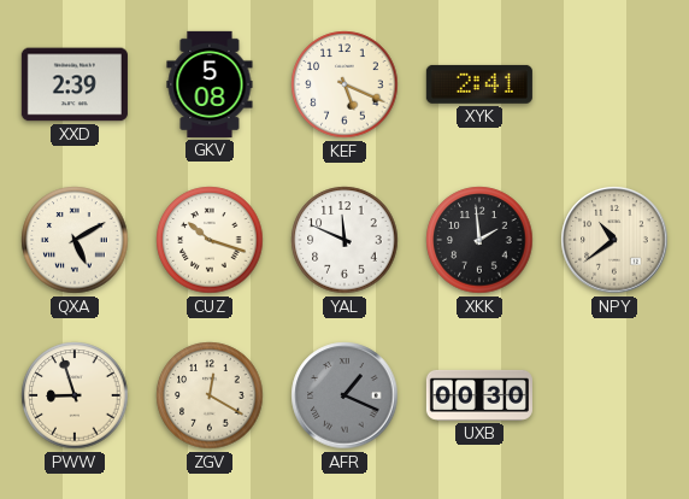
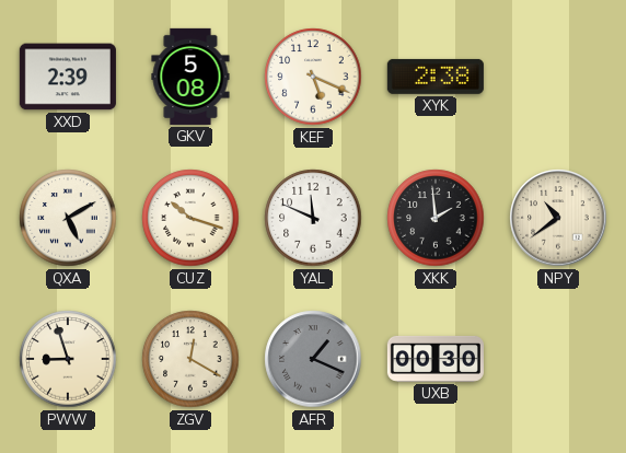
XYK: 2:41 -> 2:38 (436, 77)
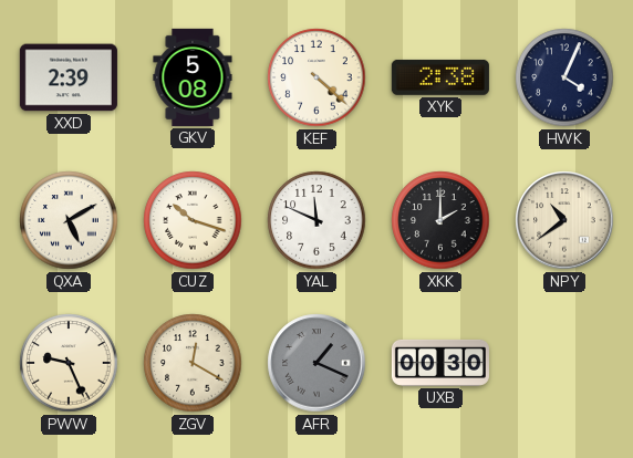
KEF: 5:19 -> 4:22 (316, 77)
HWK: none -> 4:04 (564, 77)
XKK: 1:59 -> 2:00 (440, 220)
PWW: 8:57 -> 9:26 (69, 363)
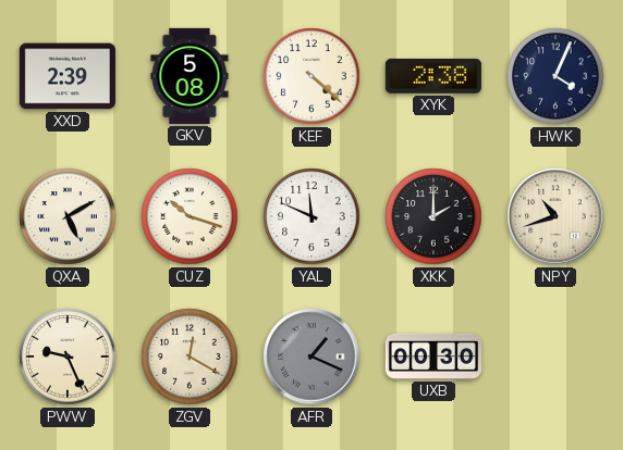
NPY: 10:39 -> 10:42 (555, 216)
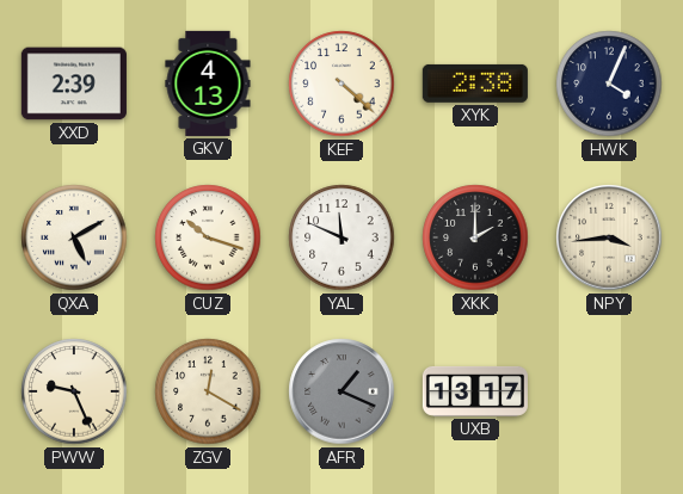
GKV: 5:08 -> 4:13 (208, 84)
NPY: 10:42 -> 3:44 (609, 237)
UXB: 00:30 -> 13:17 (475, 391)
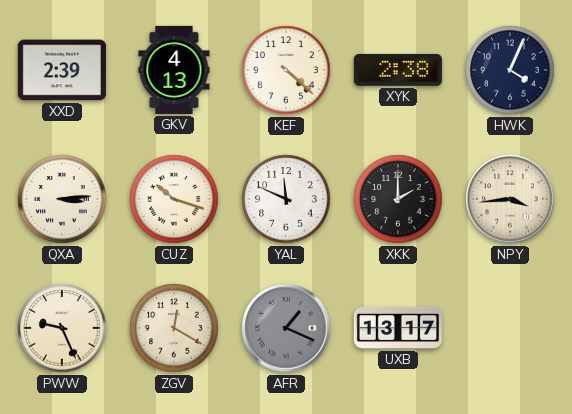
QXA: 5:10 -> 3:14 (62, 199)
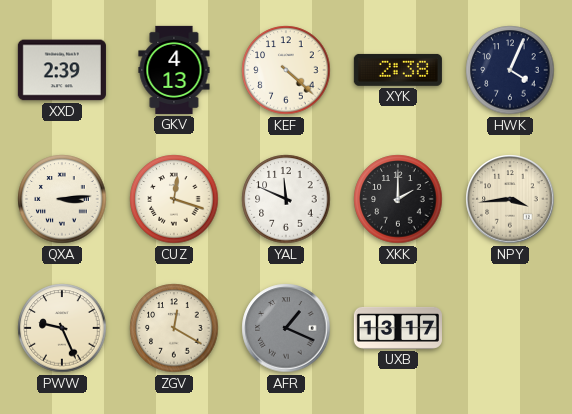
CUZ: 10:18 -> 12:18 (174, 199)
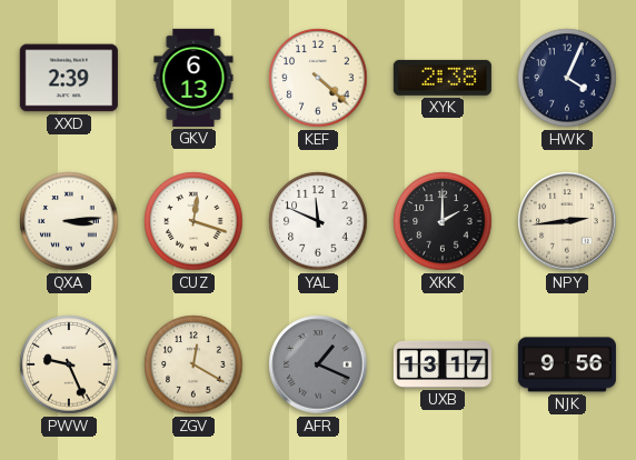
GKV: 4:13 -> 6:13 (193, 78)
NPY: 3:44 -> 2:44 (567, 221)
NJK: none -> 9:56 (567, 364)
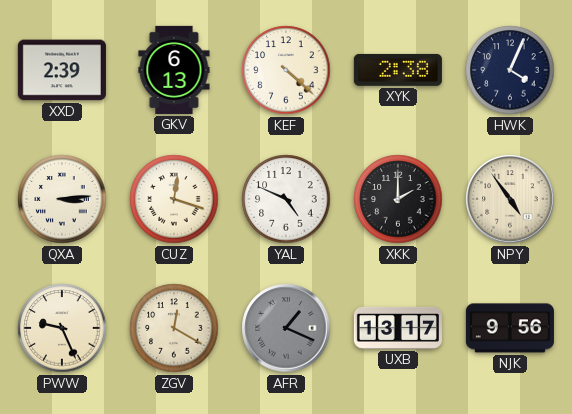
YAL: 11:49 -> 4:49 (286, 199)
NPY: 2:44 -> 4:54 (510, 199)
